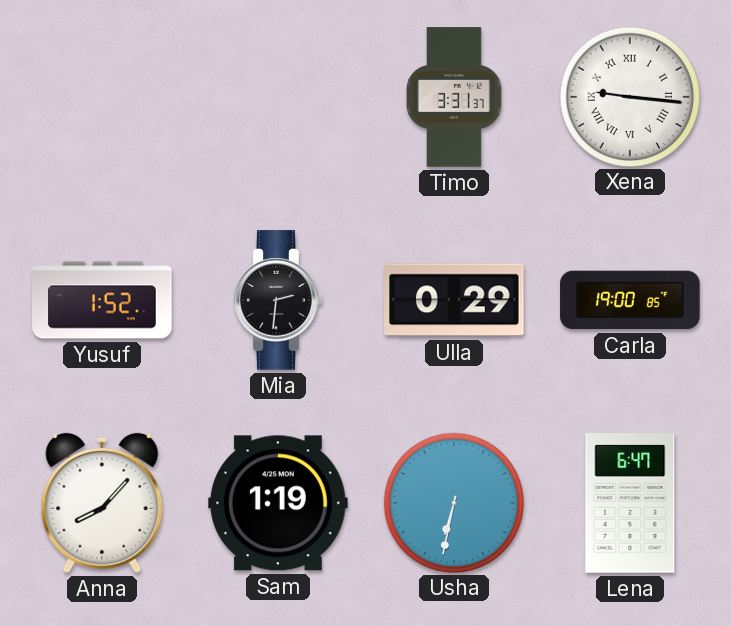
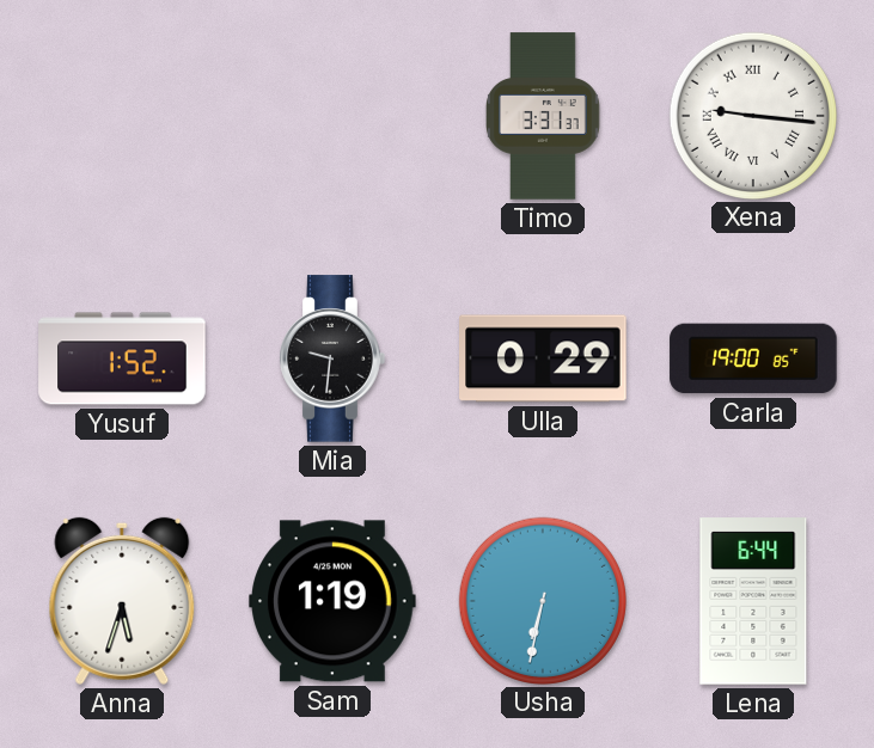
Mia: 2:31 -> 9:31 (332, 358)
Anna: 8:07 -> 5:33 (122, 601)
Lena: 6:47 -> 6:44 (753, 601)
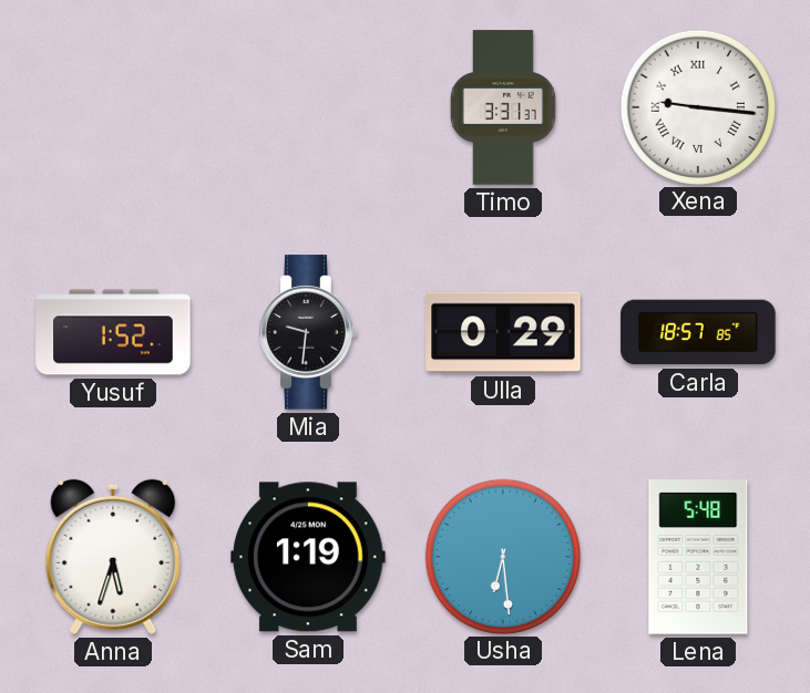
Carla: 19:00 -> 18:57 (698, 332)
Usha: 6:32 -> 6:29 (502, 556)
Lena: 6:44 -> 5:48 (698, 557)
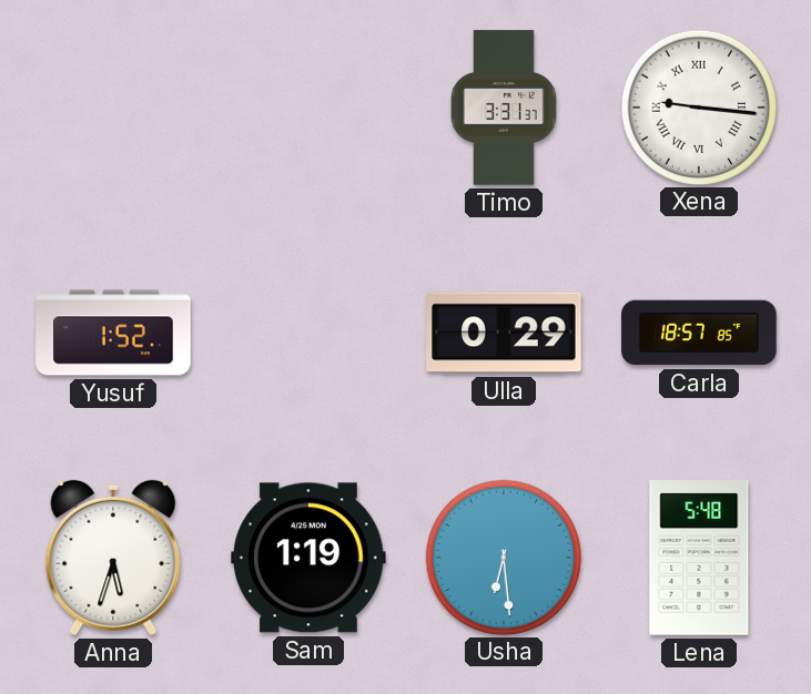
Mia: 9:31 -> none (308, 332)
